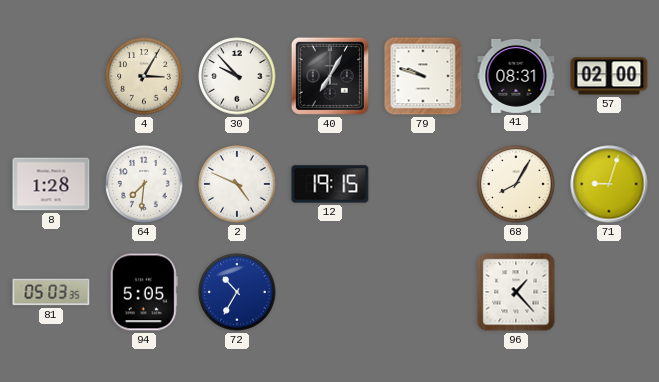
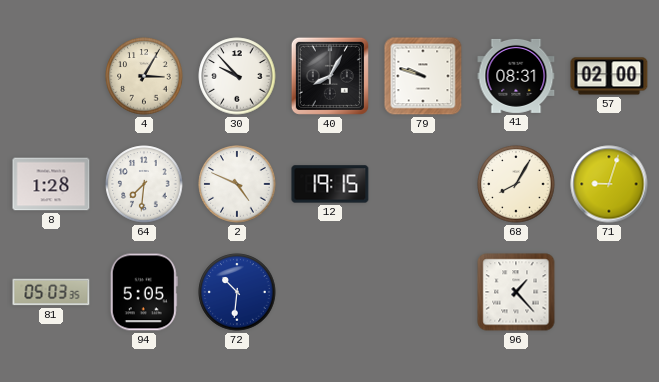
40: 7:05 -> 8:05 (330, 76)
72: 10:35 -> 10:31 (237, 292)
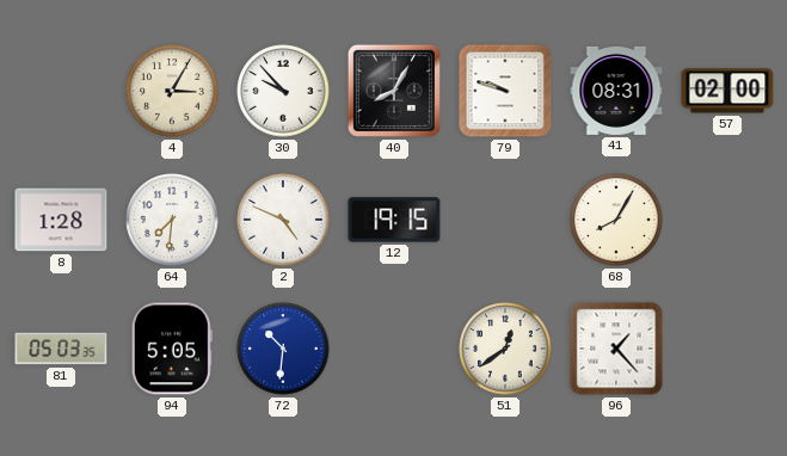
71: 9:03 -> none (609, 184)
51: none -> 12:39 (505, 349)
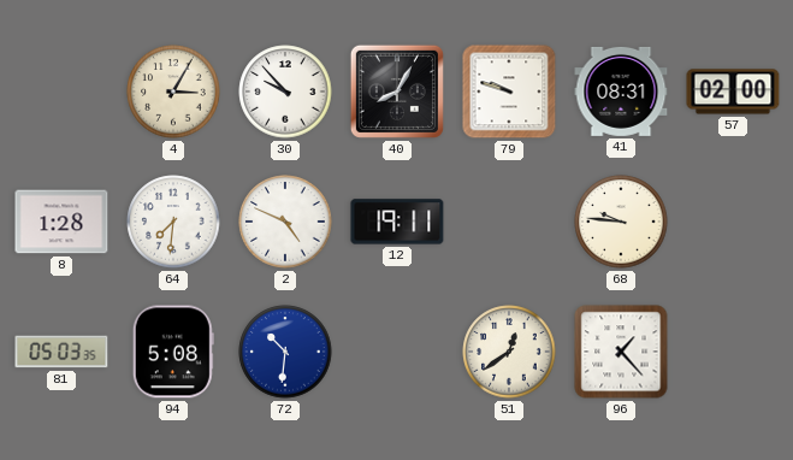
12: 19:15 -> 19:11 (397, 222)
68: 8:05 -> 9:46 (621, 222)
94: 5:05 -> 5:08 (173, 352)
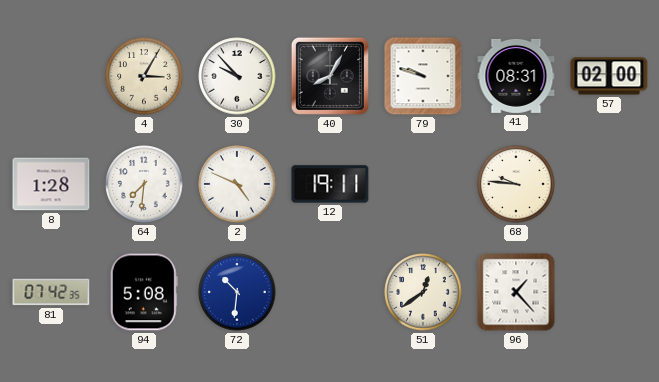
81: 05:03 -> 07:42 (51, 292)
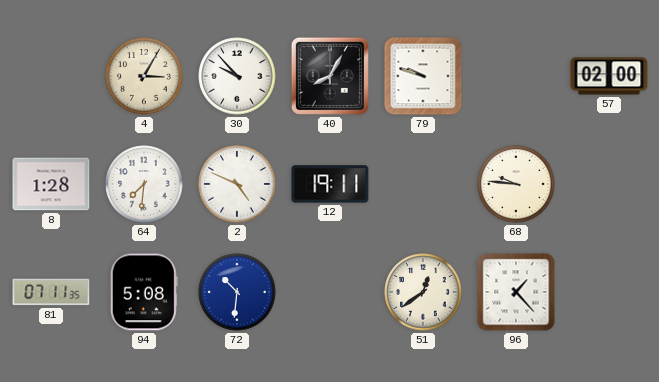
41: 08:31 -> none (516, 76)
81: 07:42 -> 07:11 (51, 292)
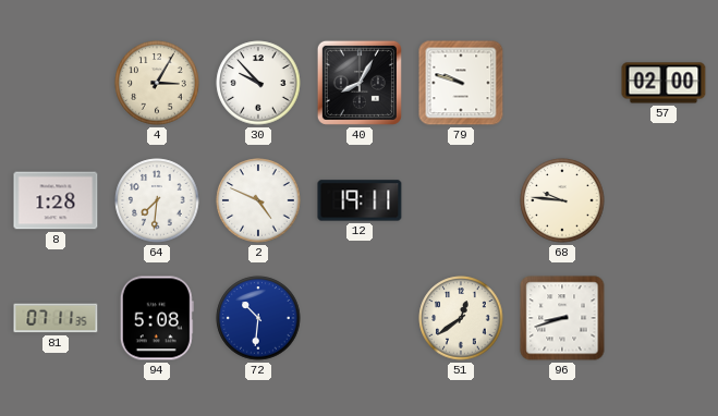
96: 1:23 -> 8:42 (562, 318)
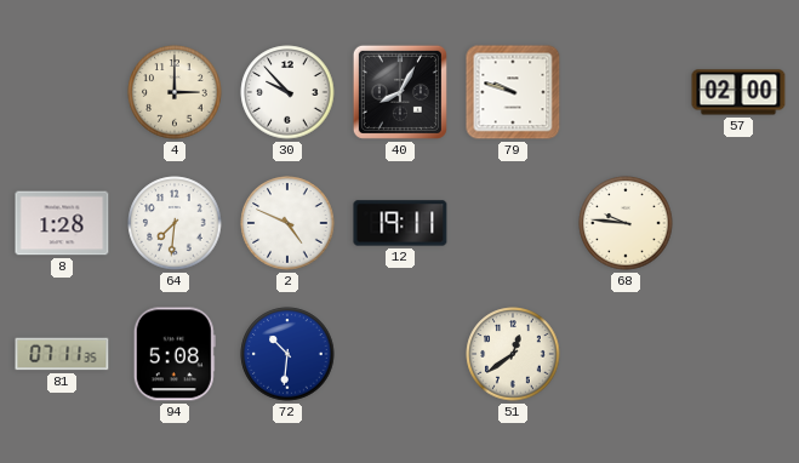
4: 3:05 -> 3:00 (175, 92)
96: 8:42 -> none (562, 318)
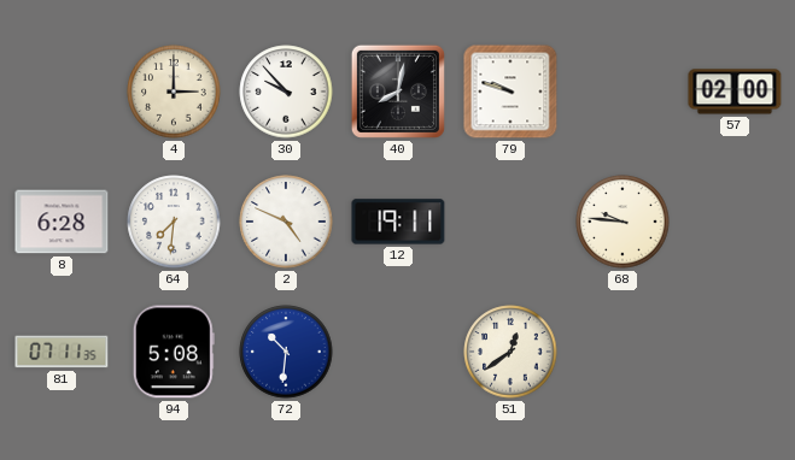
40: 8:05 -> 8:02 (398, 92)
8: 1:28 -> 6:28 (62, 222)
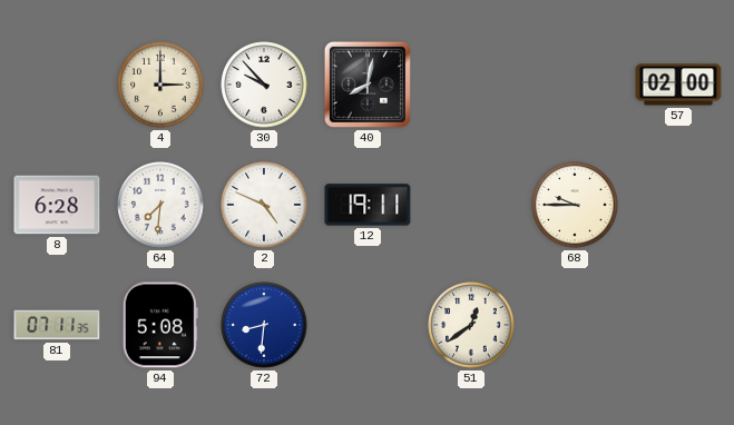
79: 9:48 -> none (510, 92)
68: 9:46 -> 9:45 (575, 205)
72: 10:31 -> 8:31 (264, 325)
